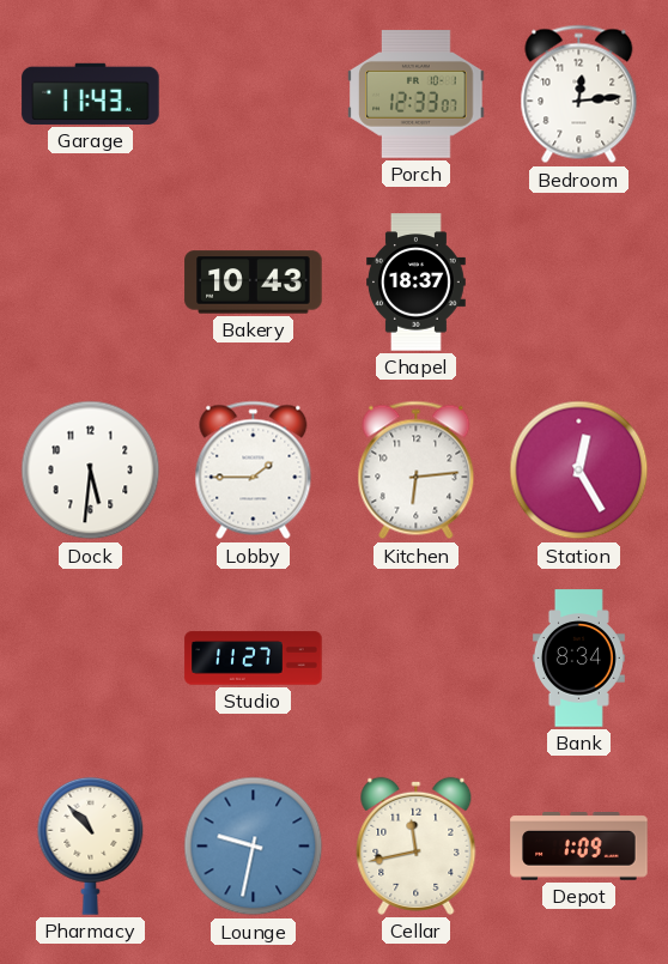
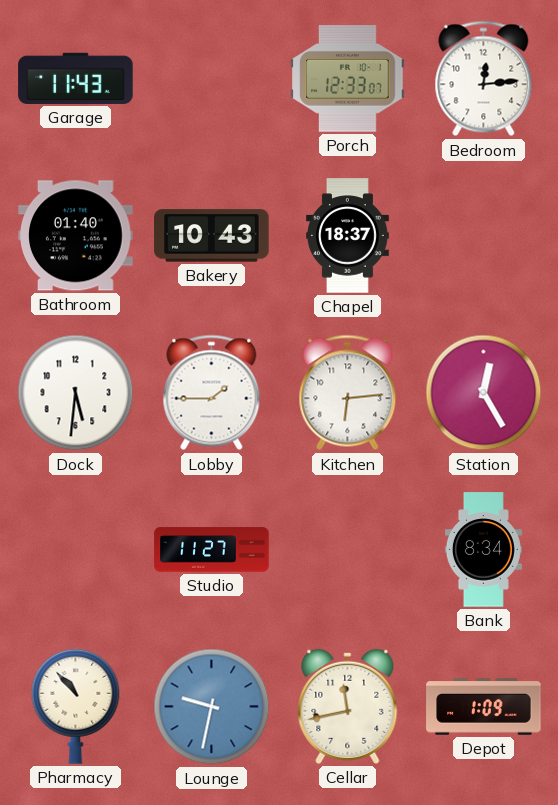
Bathroom: none -> 01:40 (76, 236)
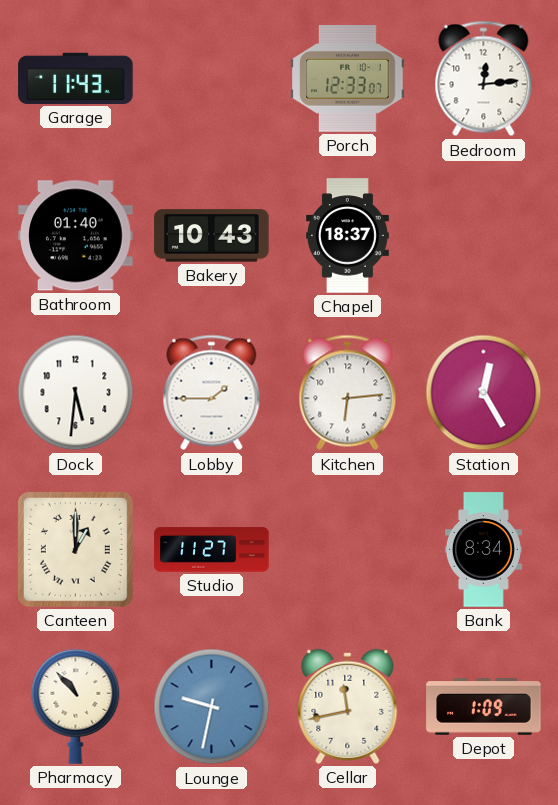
Canteen: none -> 1:00 (75, 549)
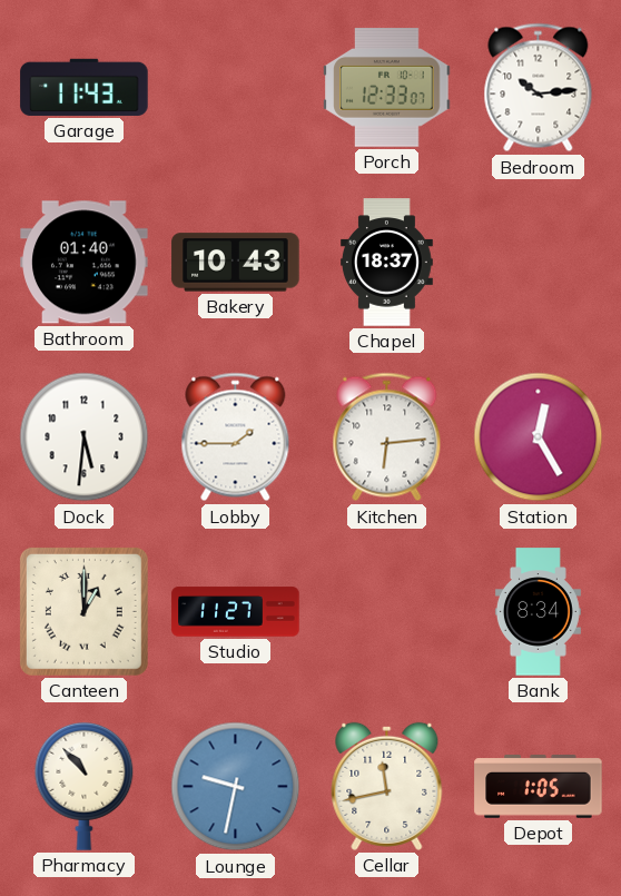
Bedroom: 12:14 -> 10:14 (539, 88)
Depot: 1:09 -> 1:05 (539, 787)
